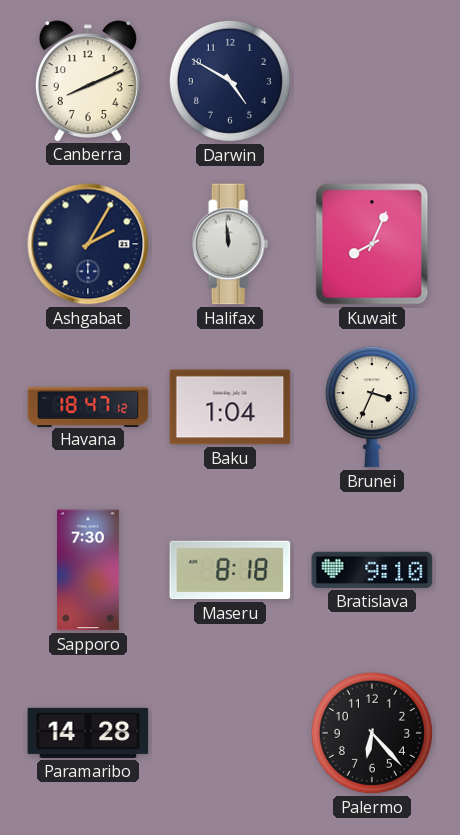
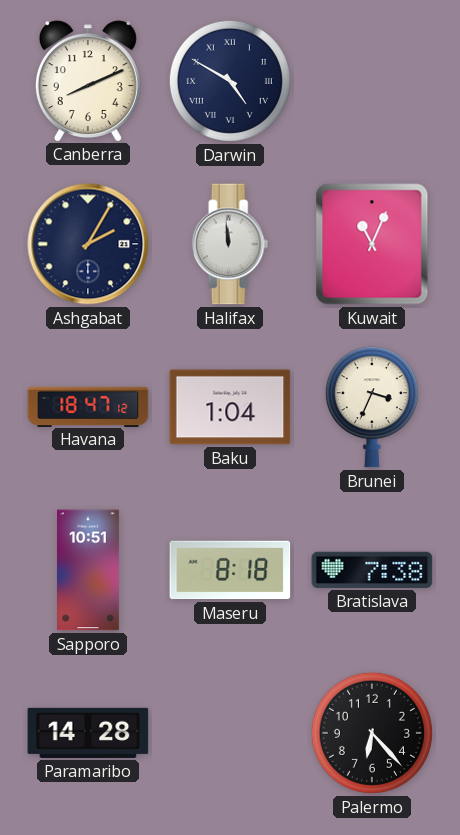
Darwin numerals: Arabic -> Roman (230, 81)
Kuwait: 8:04 -> 11:04 (372, 244)
Sapporo: 7:30 -> 10:51 (89, 570)
Bratislava: 9:10 -> 7:38 (372, 570)
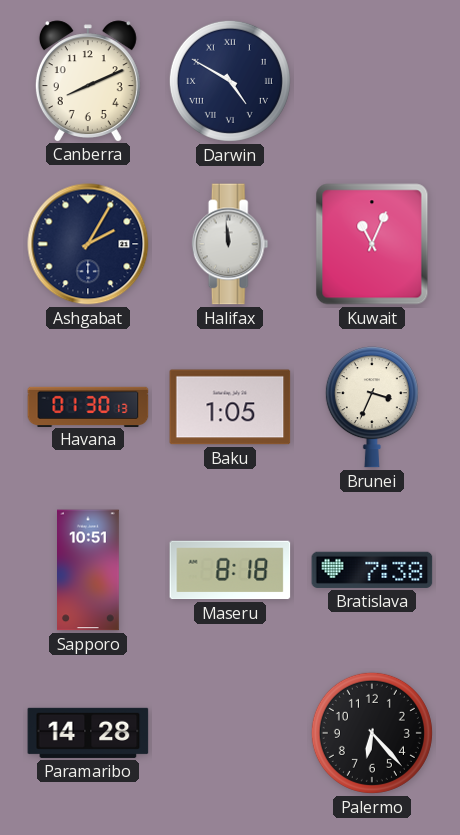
Havana: 18:47 -> 01:30 (88, 406)
Baku: 1:04 -> 1:05 (230, 407)
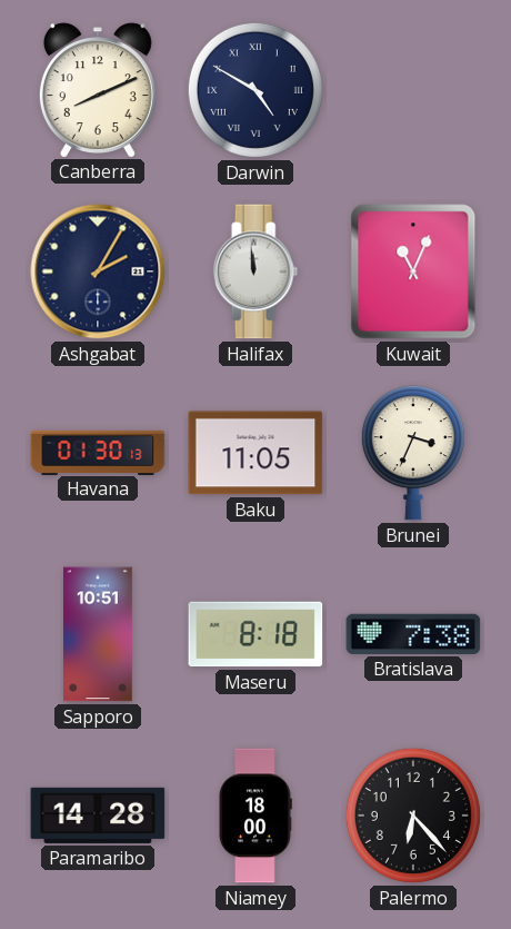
Baku: 1:05 -> 11:05 (255, 453)
Niamey: none -> 18:00 (255, 816)
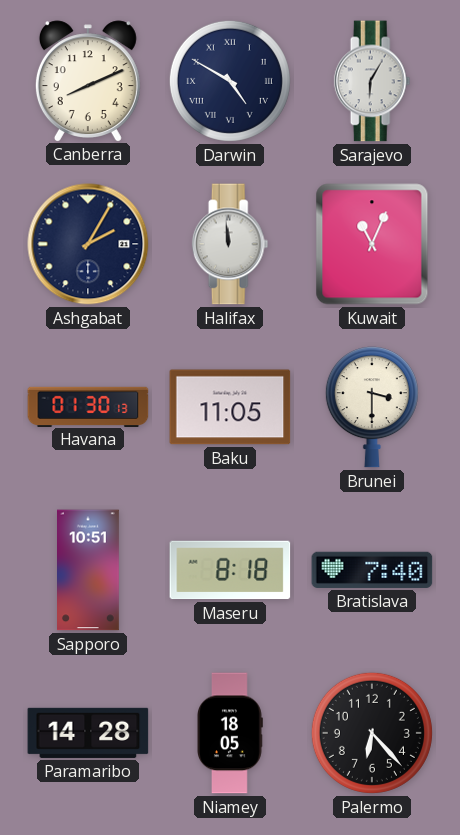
Sarajevo: none -> 6:05 (372, 81)
Brunei: 3:34 -> 3:30 (372, 407)
Bratislava: 7:38 -> 7:40 (372, 570)
Niamey: 18:00 -> 18:05 (230, 733)
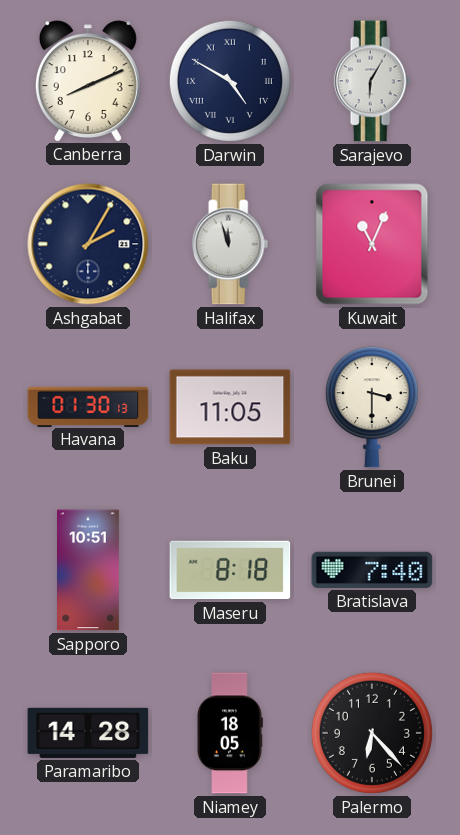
Halifax: 11:59 -> 11:57 (230, 244)
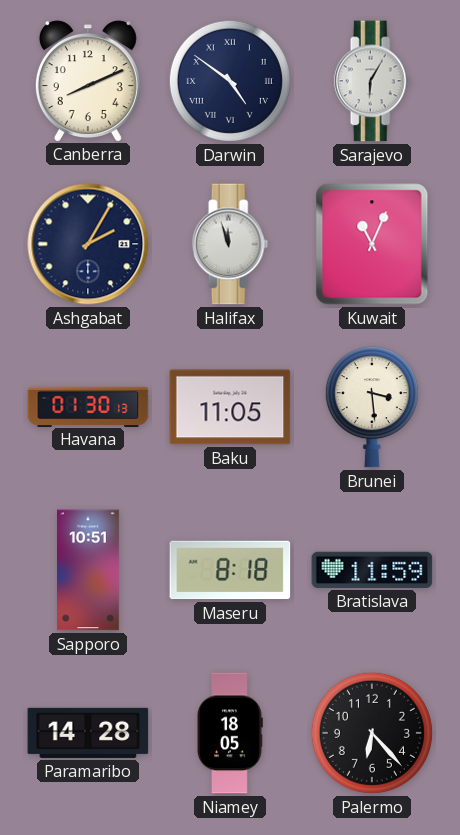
Darwin: 4:50 -> 4:51 (230, 81)
Brunei: 3:30 -> 3:29 (372, 407)
Bratislava: 7:40 -> 11:59 (372, 570)
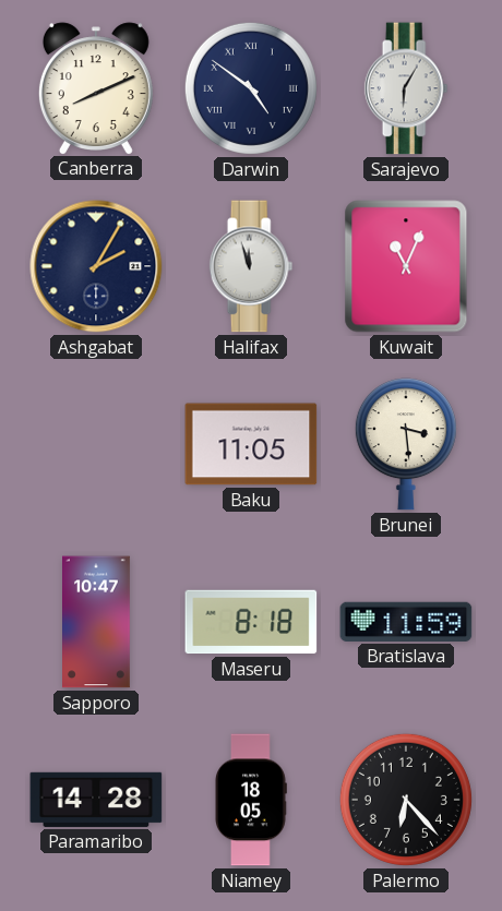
Havana: 01:30 -> none (88, 406)
Sapporo: 10:51 -> 10:47 (97, 622)
